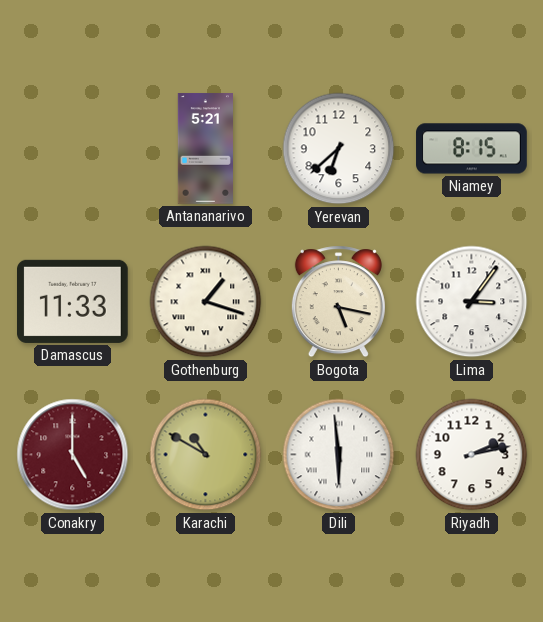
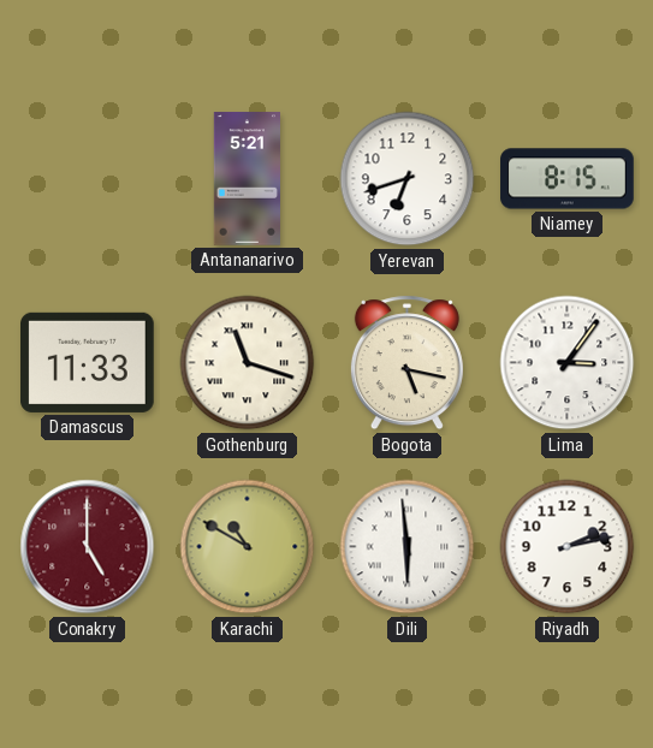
Yerevan: 6:38 -> 6:42 (408, 179)
Gothenburg: 1:18 -> 11:18 (248, 363)
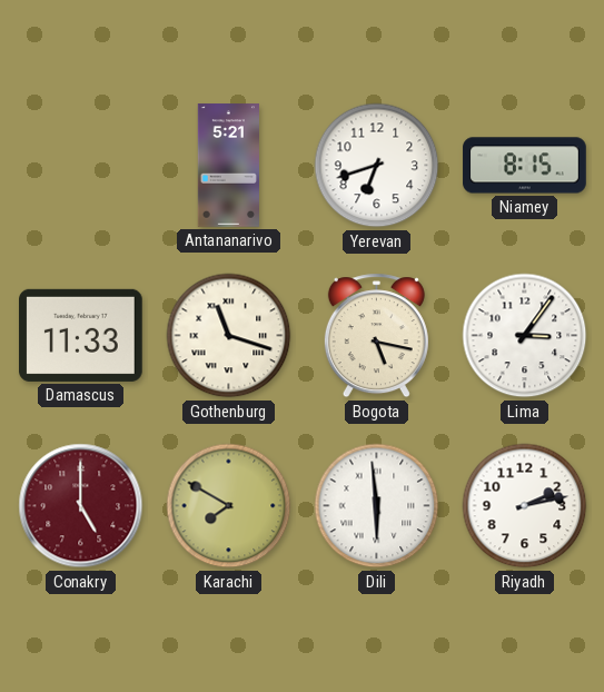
Karachi: 10:50 -> 7:50 (229, 506)
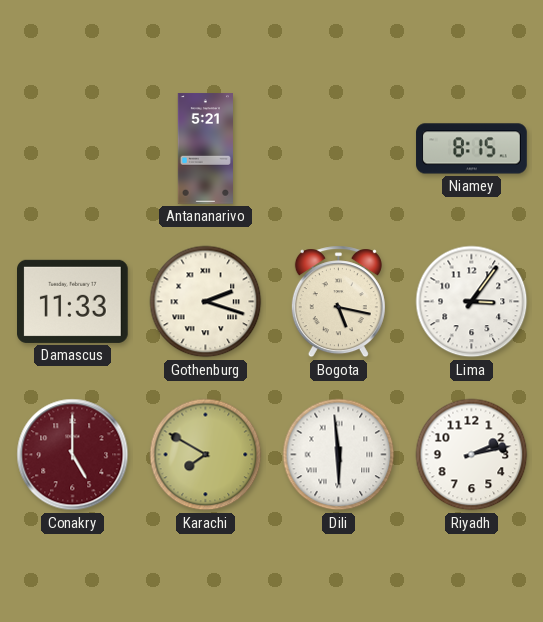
Yerevan: 6:42 -> none (377, 166)
Gothenburg: 11:18 -> 2:18 (206, 302)
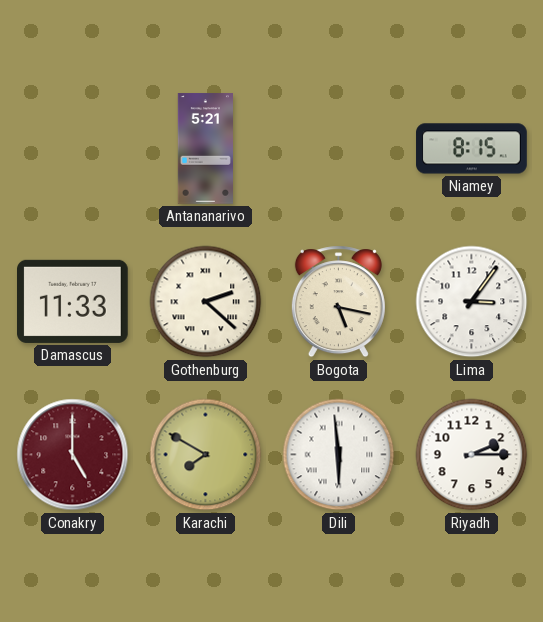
Gothenburg: 2:18 -> 2:22 (206, 302)
Riyadh: 2:13 -> 2:15 (472, 455)
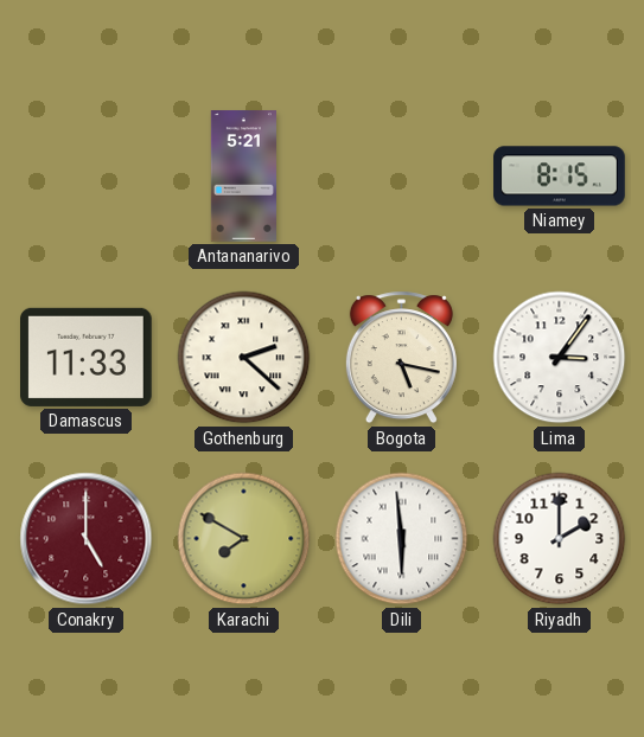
Riyadh: 2:15 -> 2:00 (560, 539)
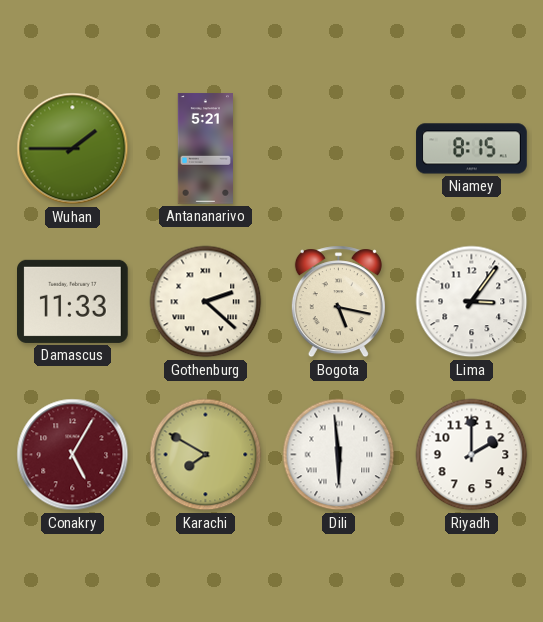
Wuhan: none -> 1:45 (73, 149)
Conakry: 5:00 -> 5:05 (73, 455)
